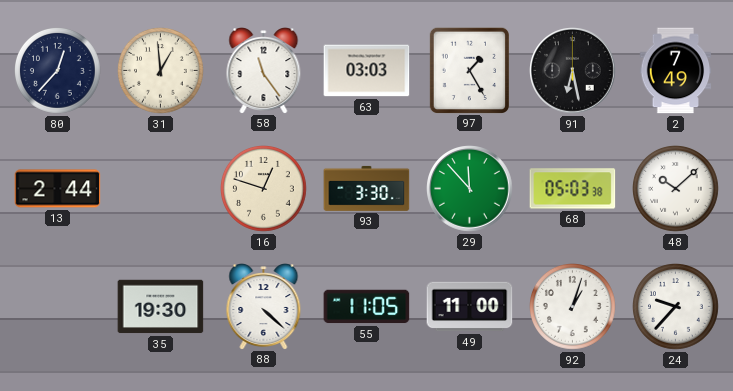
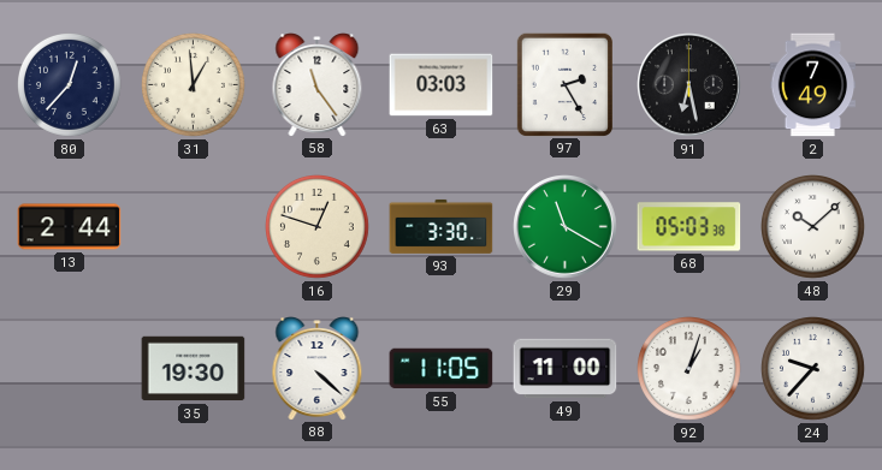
97: 1:25 -> 2:25 (564, 84)
29: 11:53 -> 11:20 (566, 227)
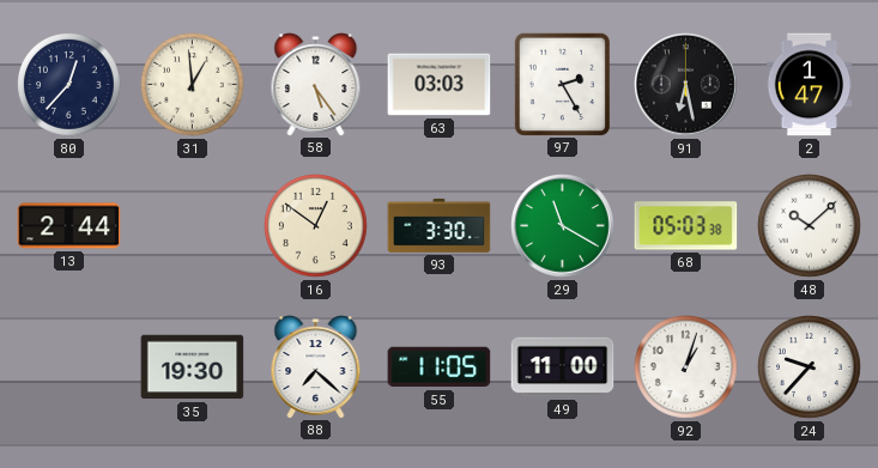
58: 11:24 -> 5:24 (316, 85)
2: 7:49 -> 1:47 (810, 85)
16: 12:48 -> 12:51 (316, 226)
88: 4:22 -> 7:22 (316, 367)
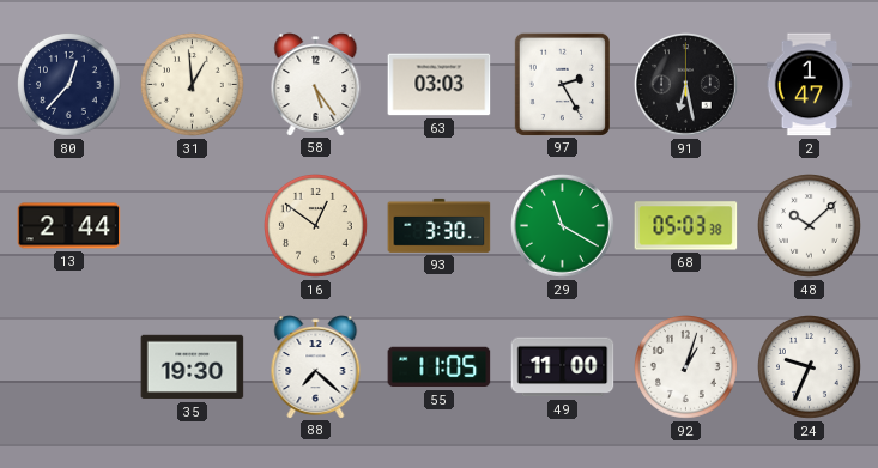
24: 9:37 -> 9:34 (810, 367)
